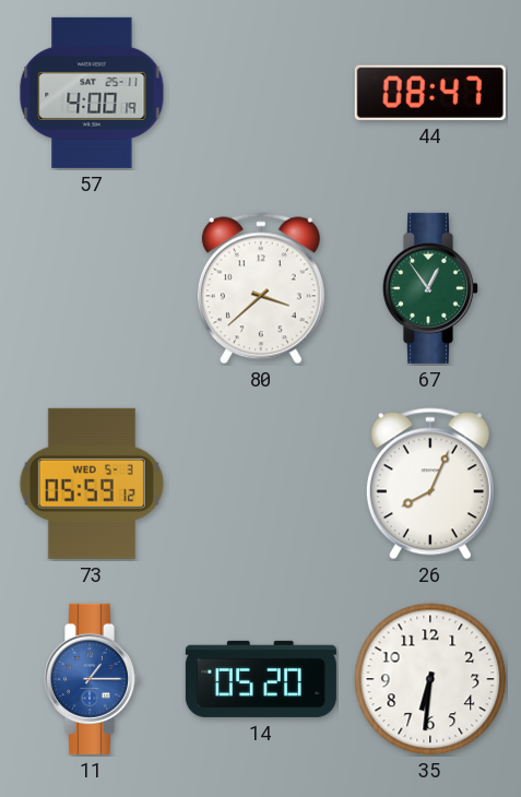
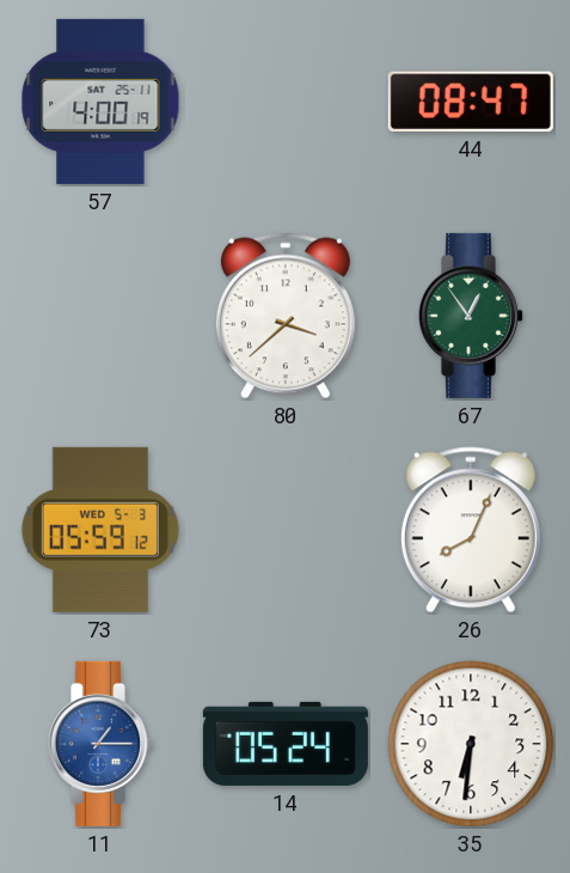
14: 05:20 -> 05:24 (286, 744)
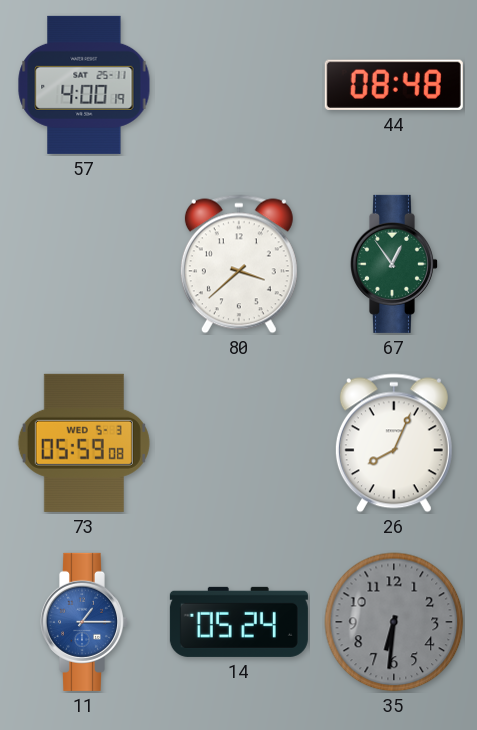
44: 08:47 -> 08:48 (394, 85)
73: 05:59:12 -> 05:59:08 (84, 443)
35 dial: white -> grey (394, 622)
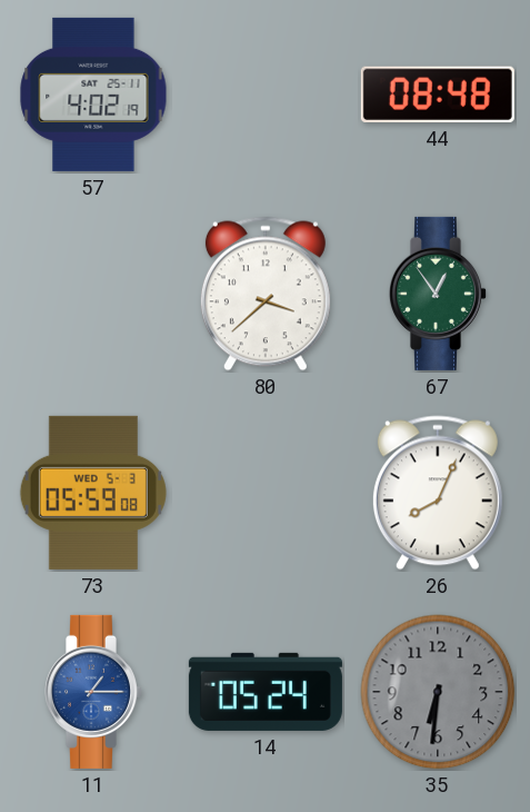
57: 4:00 -> 4:02 (93, 95)
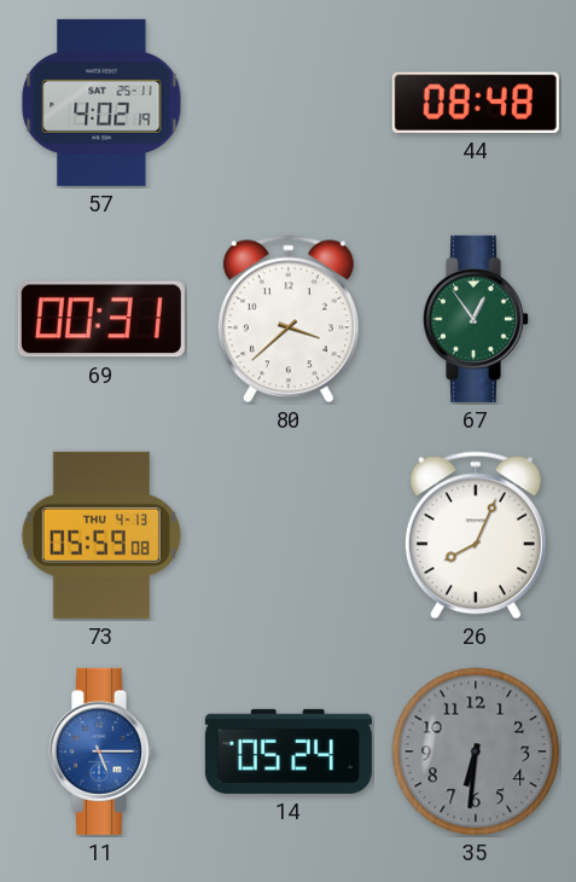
69: none -> 00:31 (101, 319)
73 date: WED 5-3 -> THU 4-13 (101, 535)
11: 1:15 -> 5:15 (100, 752)
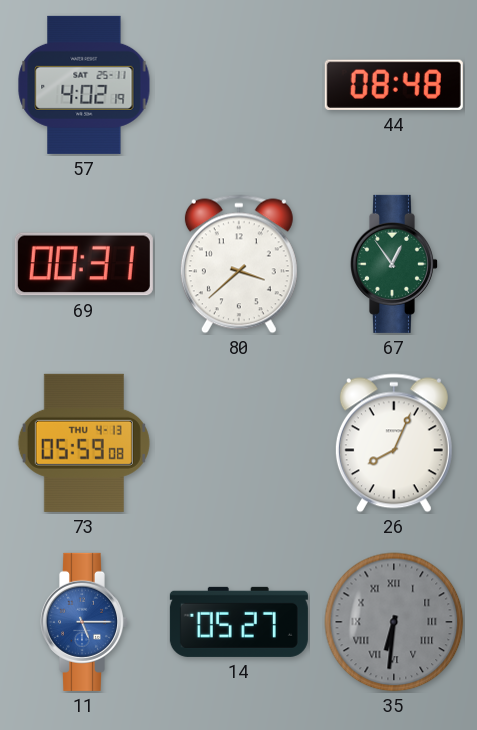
14: 05:24 -> 05:27 (239, 622)
35 numerals: Arabic -> Roman (394, 622)
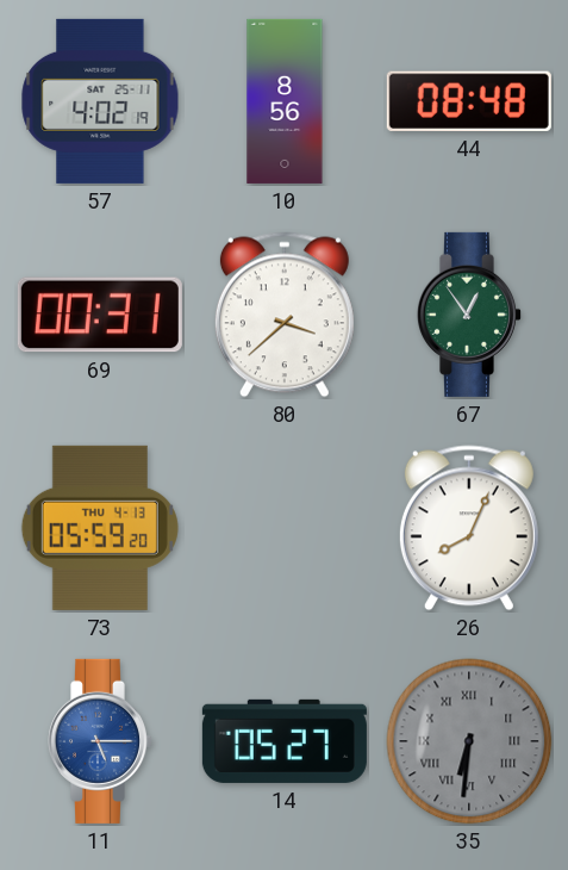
10: none -> 8:56 (285, 101)
73: 05:59:08 -> 05:59:20 (100, 528)
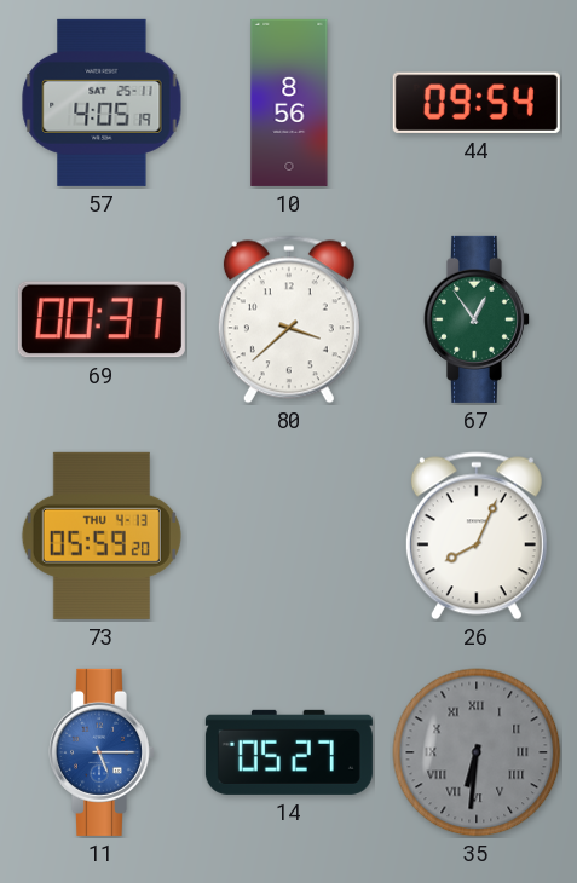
57: 4:02 -> 4:05 (102, 103)
44: 08:48 -> 09:54 (477, 103)
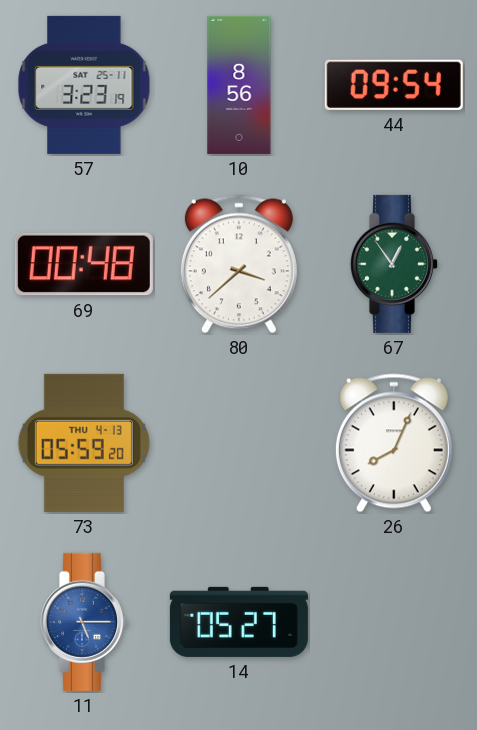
57: 4:05 -> 3:23 (84, 85)
69: 00:31 -> 00:48 (84, 264)
35: 6:31 -> none (477, 752)
